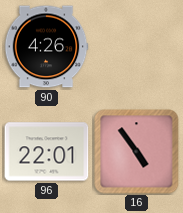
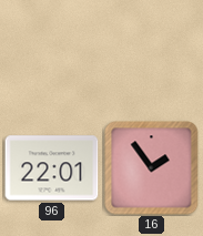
90: 4:26 -> none (46, 47)
16: 4:54 -> 1:54 (152, 168)
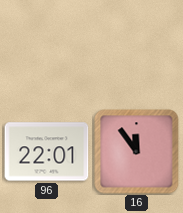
16: 1:54 -> 11:54 (137, 152)
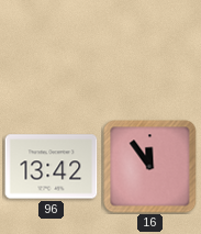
96: 22:01 -> 13:42 (52, 167)
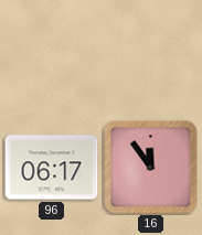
96: 13:42 -> 06:17 (52, 168)
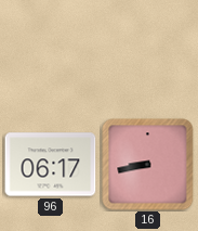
16: 11:54 -> 8:43 (148, 165)
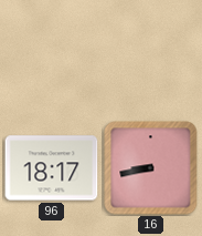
96: 06:17 -> 18:17 (52, 168)
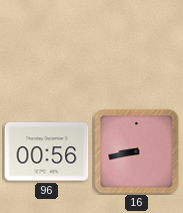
96: 18:17 -> 00:56 (47, 152)
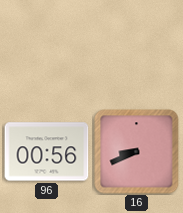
16: 8:43 -> 8:41 (137, 152)
